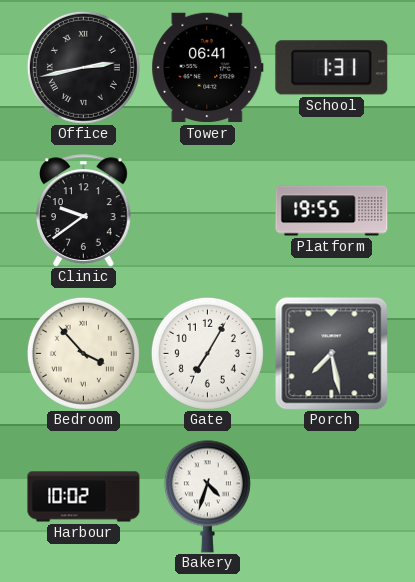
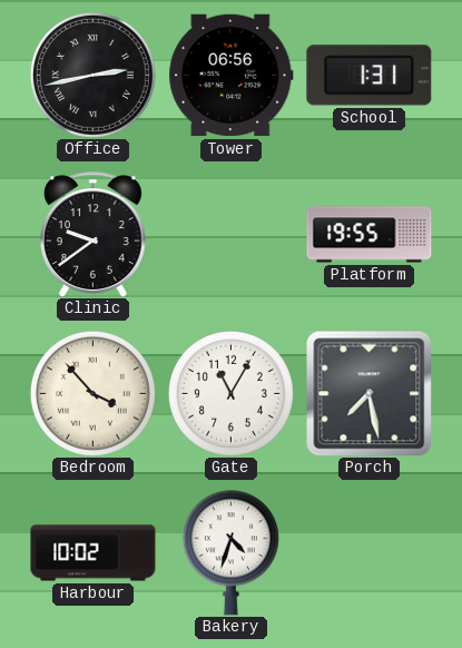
Tower: 06:41 -> 06:56 (232, 76)
Gate: 7:05 -> 11:05 (230, 393)
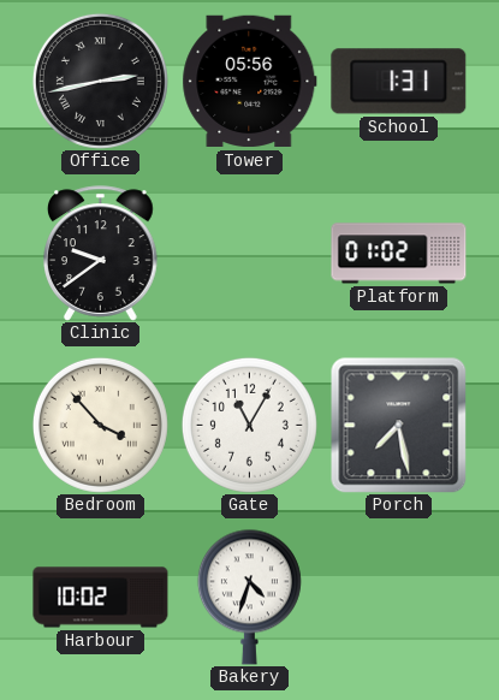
Tower: 06:56 -> 05:56 (250, 82)
Platform: 19:55 -> 01:02 (399, 254)
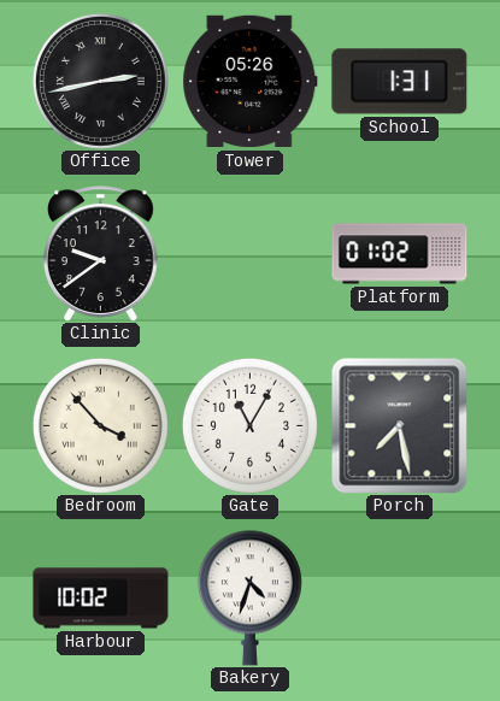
Tower: 05:56 -> 05:26 (251, 82)
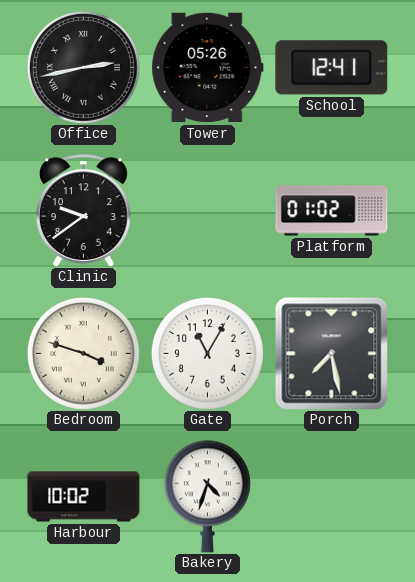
School: 1:31 -> 12:41 (332, 68)
Bedroom: 3:53 -> 3:48 (83, 353)
